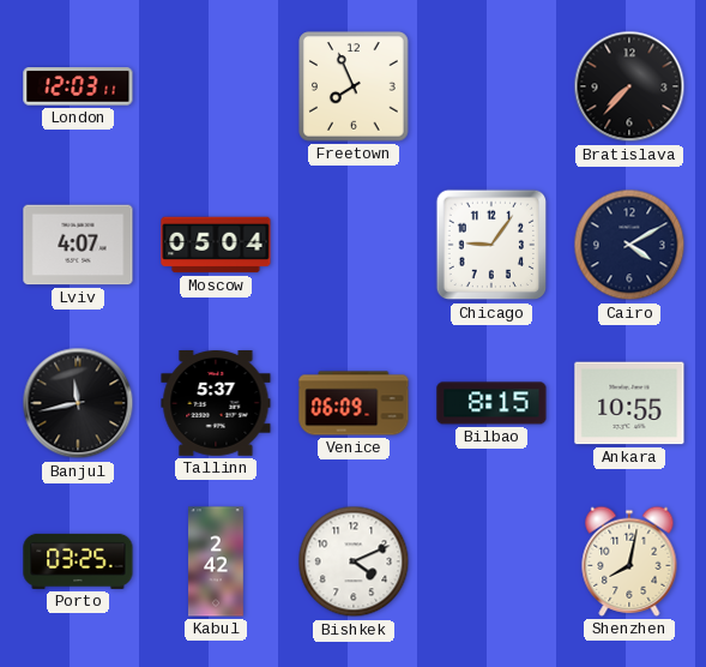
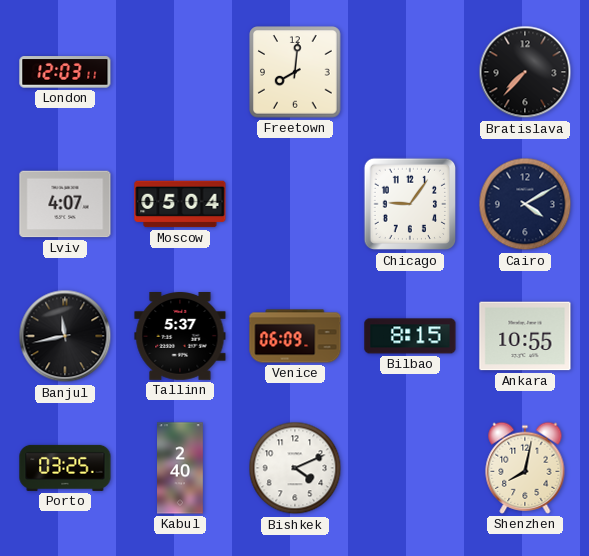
Freetown: 7:56 -> 8:01 (295, 72)
Kabul: 2:42 -> 2:40 (181, 468)
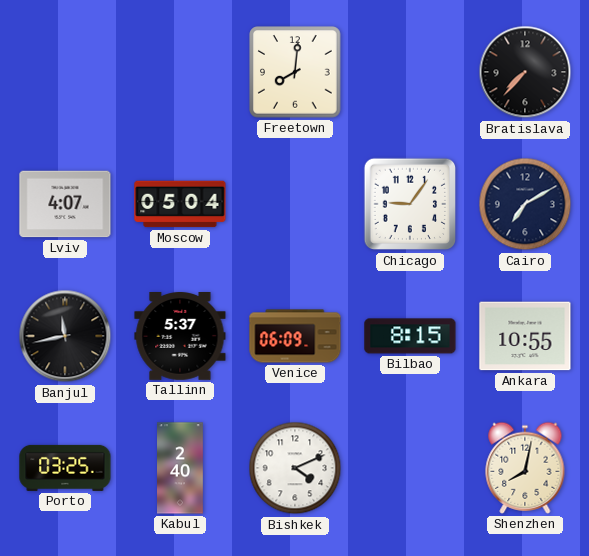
London: 12:03 -> none (65, 72)
Cairo: 4:10 -> 7:10 (525, 204)
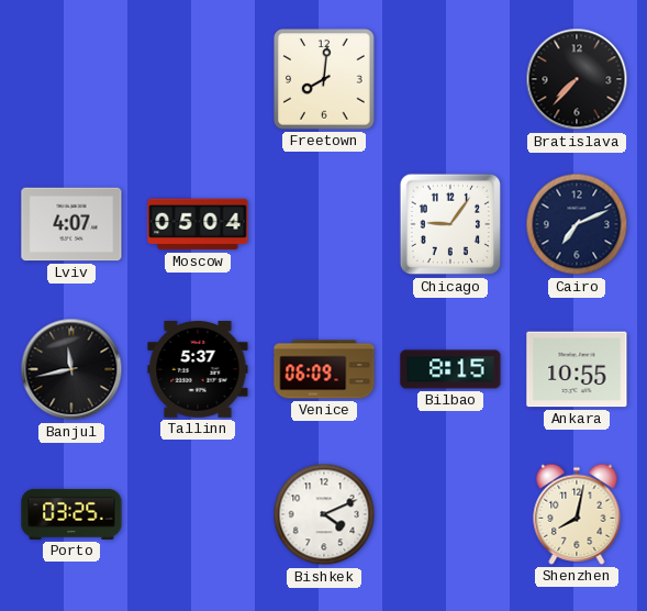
Cairo: 7:10 -> 7:11 (577, 224)
Kabul: 2:40 -> none (181, 468)
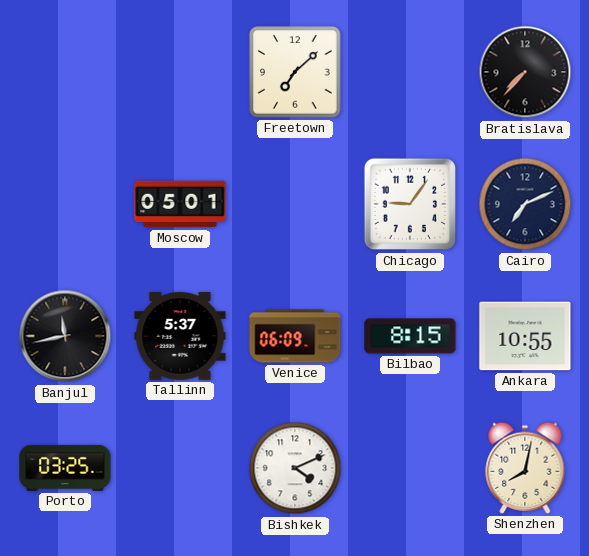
Freetown: 8:01 -> 7:08 (295, 72)
Lviv: 4:07 -> none (71, 224)
Moscow: 05:04 -> 05:01 (180, 204)
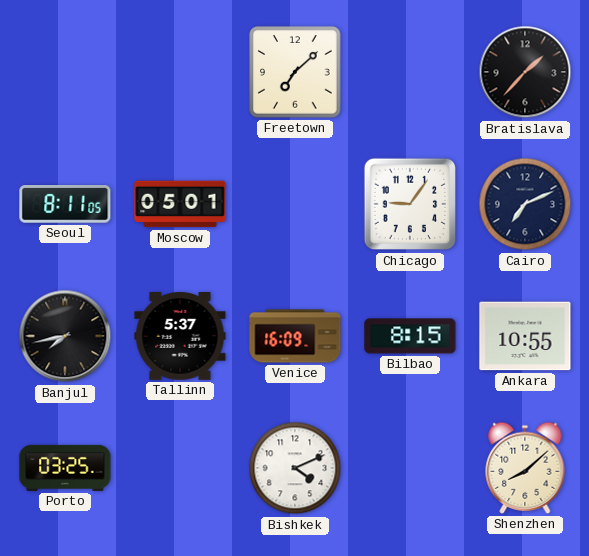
Bratislava: 7:37 -> 1:37 (525, 72)
Seoul: none -> 8:11 (65, 204)
Banjul: 11:43 -> 7:43 (65, 336)
Venice: 06:09 -> 16:09 (295, 336)
Shenzhen: 8:02 -> 8:08 (525, 468)
